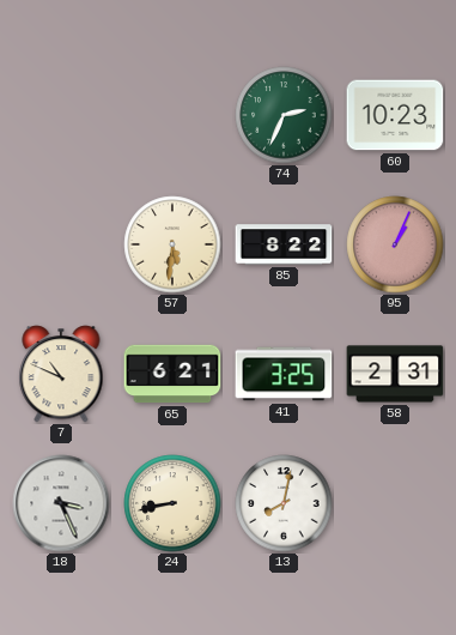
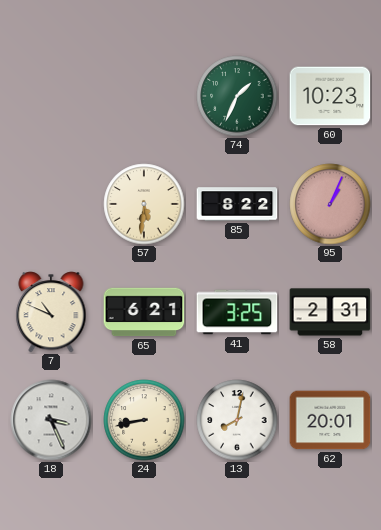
74: 2:34 -> 1:34 (237, 96)
62: none -> 20:01 (330, 420)
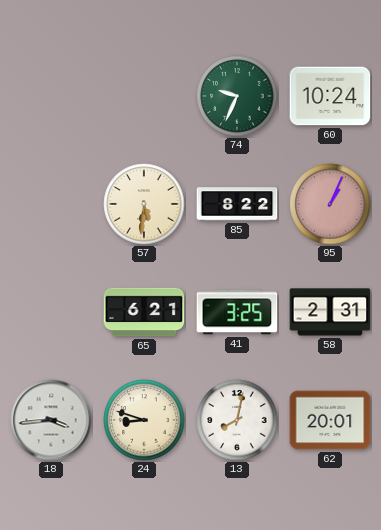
74: 1:34 -> 9:34 (237, 96)
60: 10:23 -> 10:24 (330, 96)
7: 10:49 -> none (51, 312)
18: 3:26 -> 3:44 (51, 420)
24: 8:43 -> 8:48 (144, 420)
